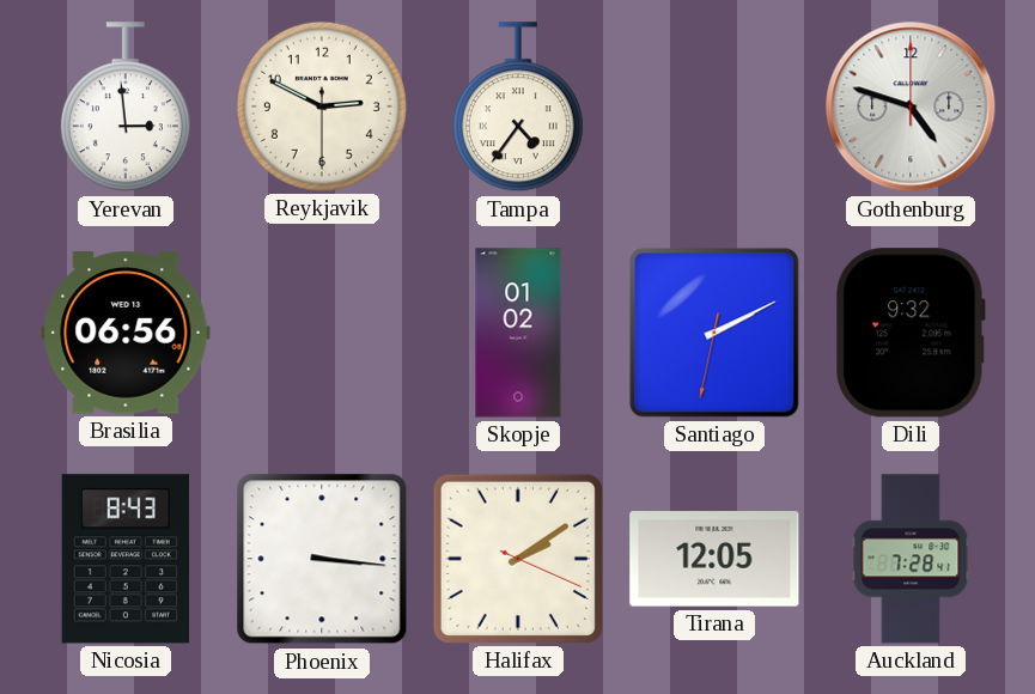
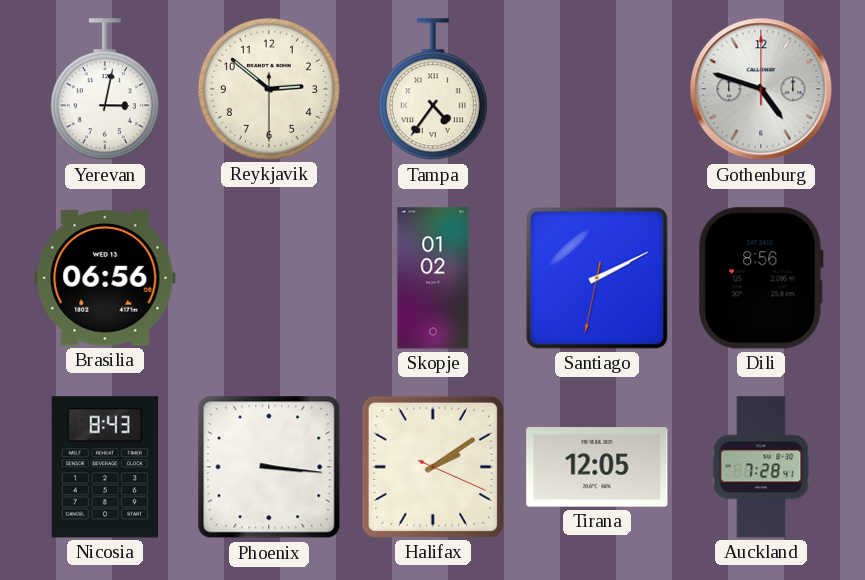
Yerevan: 2:59 -> 3:02 (105, 90)
Reykjavik: 2:49 -> 2:51 (269, 89)
Dili: 9:32 -> 8:56 (761, 278)
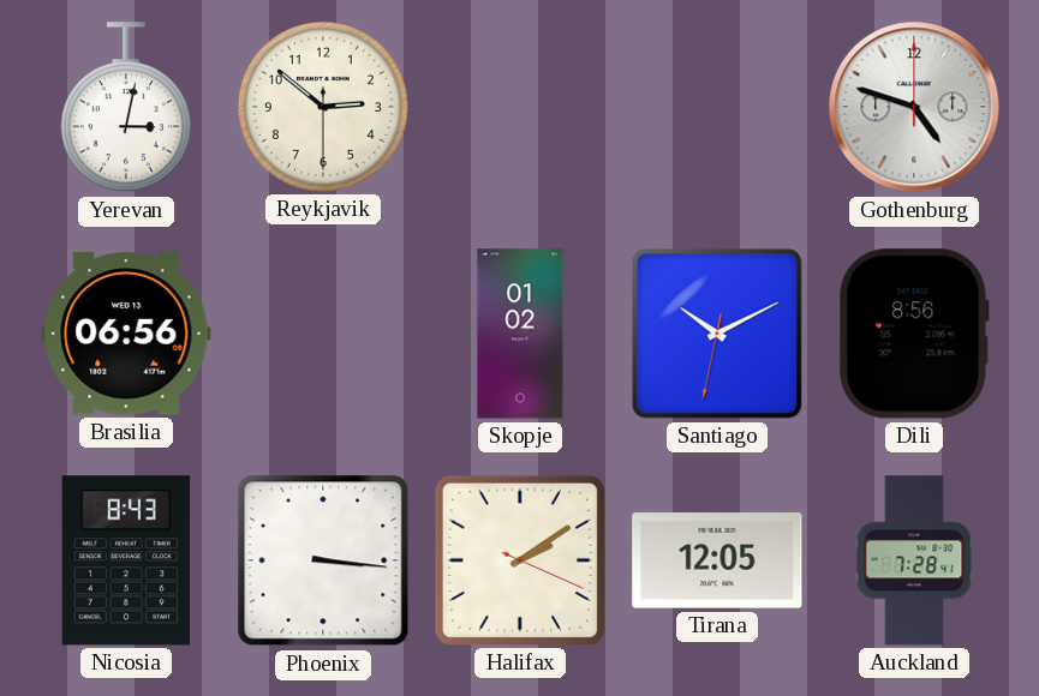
Tampa: 4:36 -> none (433, 90)
Santiago: 2:10 -> 10:10 (717, 334)
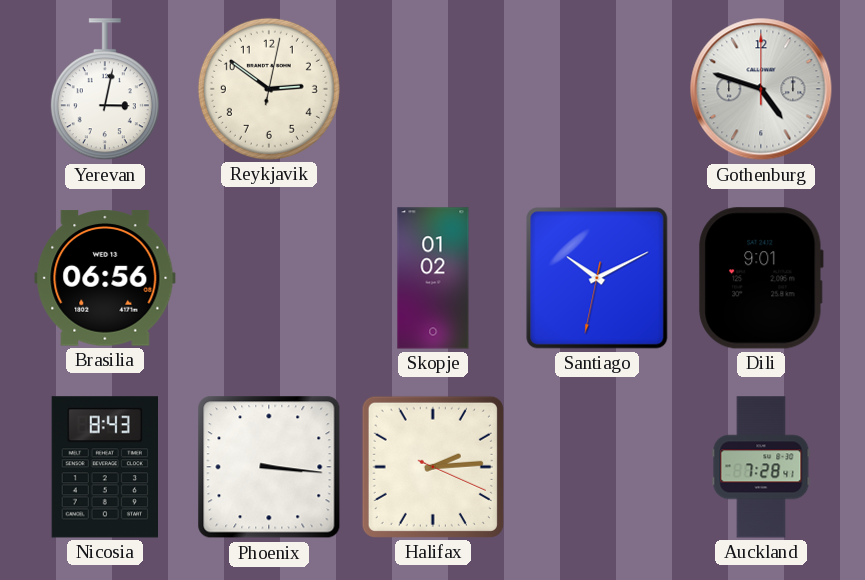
Reykjavik: 2:51:30 -> 2:51:02 (269, 89)
Dili: 8:56 -> 9:01 (761, 278)
Halifax: 2:09 -> 2:14 (433, 467)
Tirana: 12:05 -> none (717, 560)
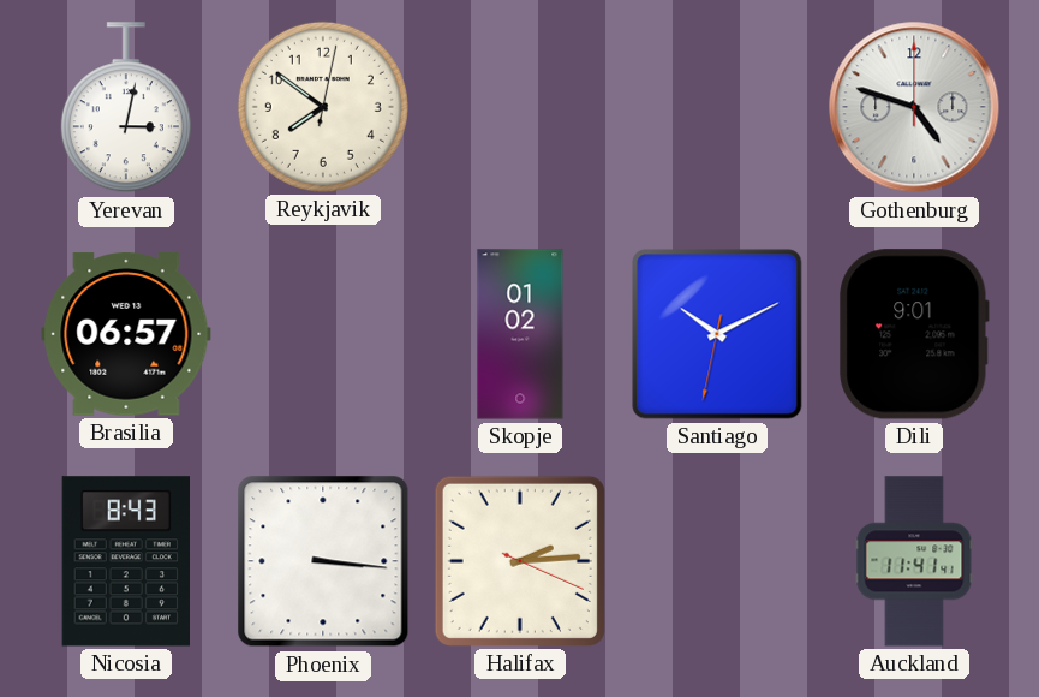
Reykjavik: 2:51 -> 7:51 (323, 107)
Brasilia: 06:56 -> 06:57 (126, 334)
Auckland: 7:28 -> 11:41 (914, 561)
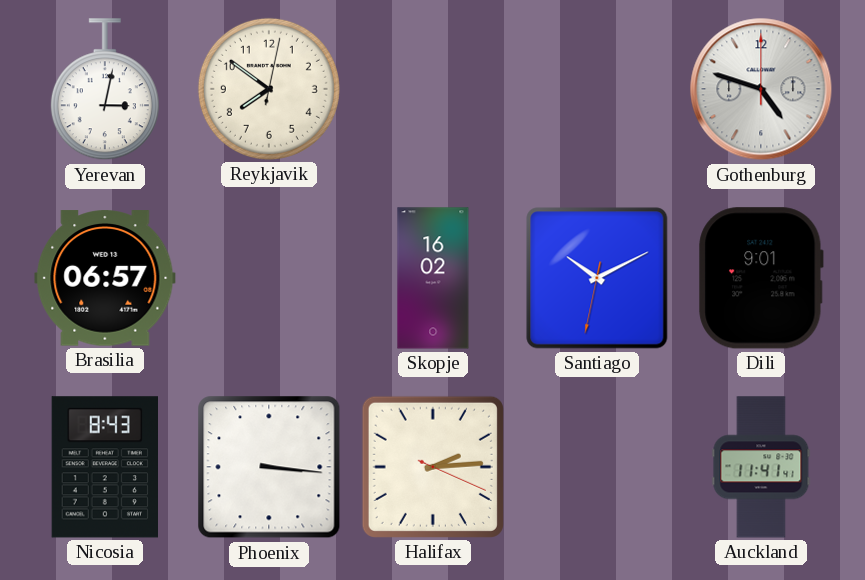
Skopje: 01:02 -> 16:02 (433, 278)
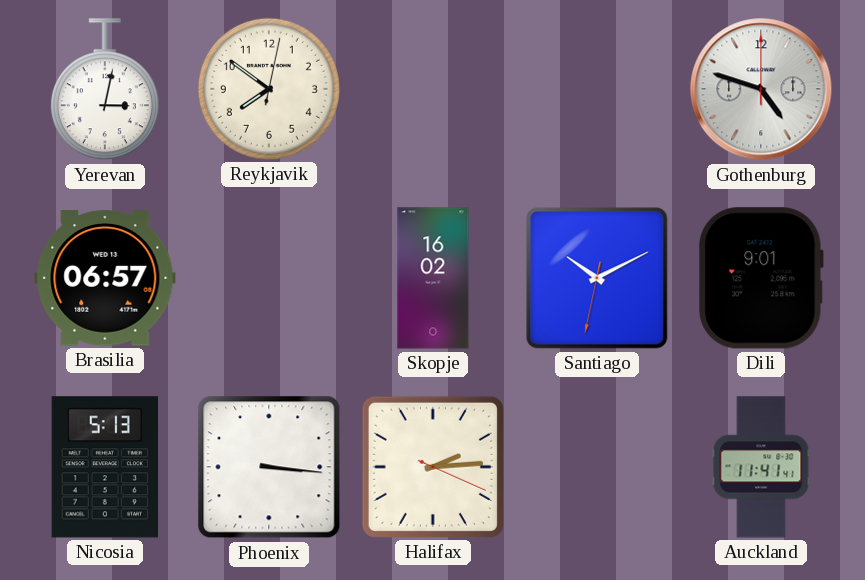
Nicosia: 8:43 -> 5:13 (104, 467)
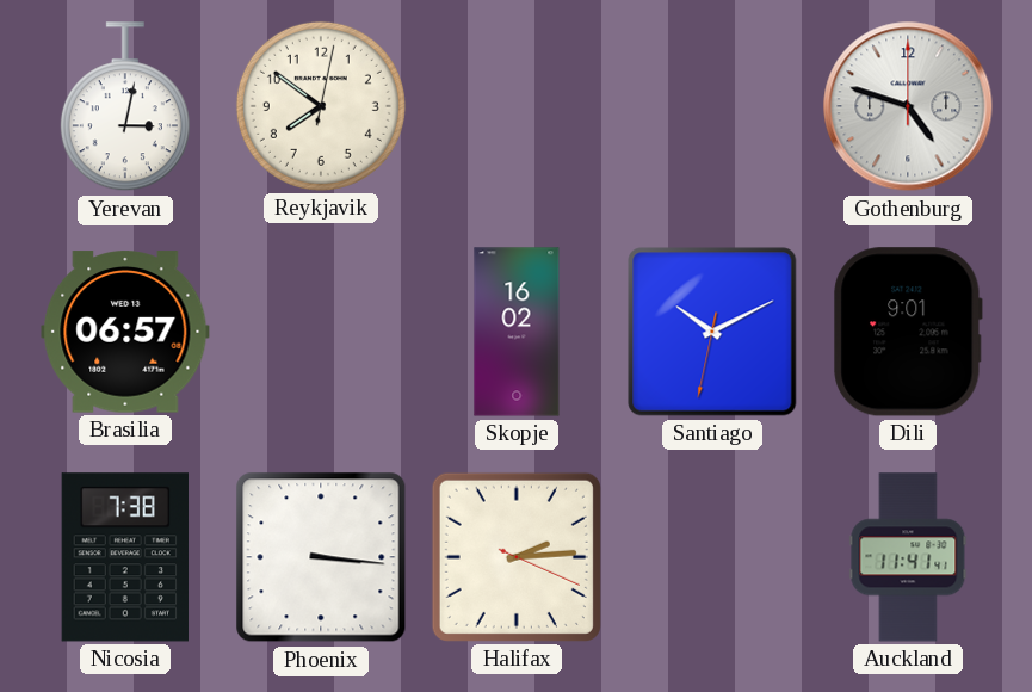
Nicosia: 5:13 -> 7:38 (124, 557)
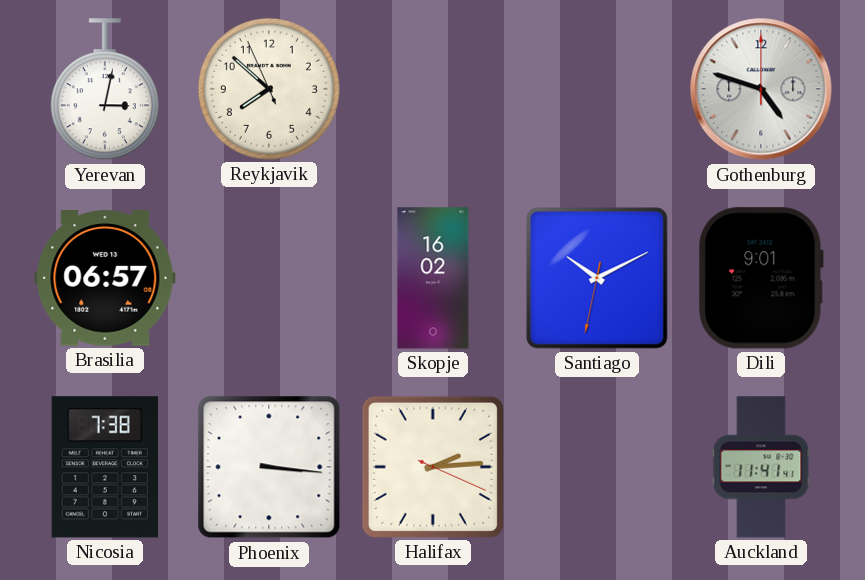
Reykjavik: 7:51:02 -> 7:51:56 (269, 89)
